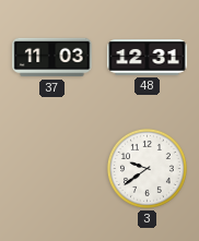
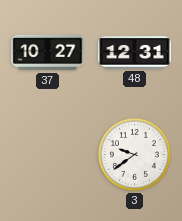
37: 11:03 -> 10:27 (48, 53)
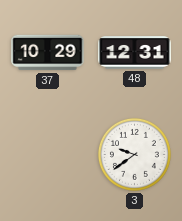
37: 10:27 -> 10:29 (48, 53)
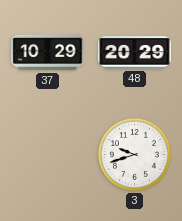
48: 12:31 -> 20:29 (135, 53)
3: 9:39 -> 9:42 (134, 154)
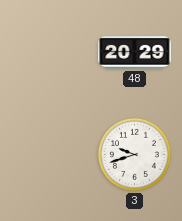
37: 10:29 -> none (48, 53)
